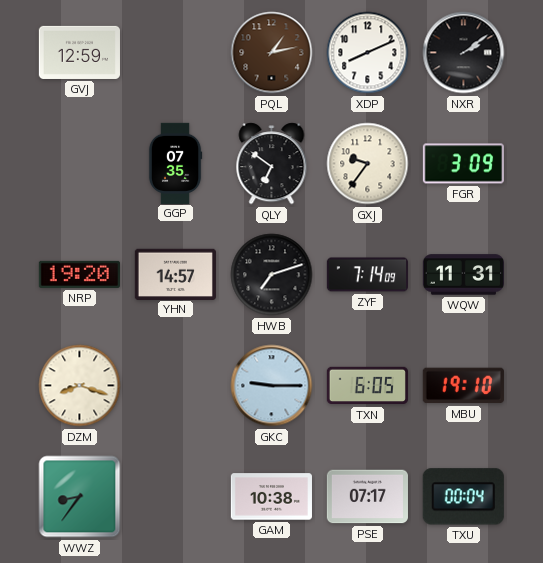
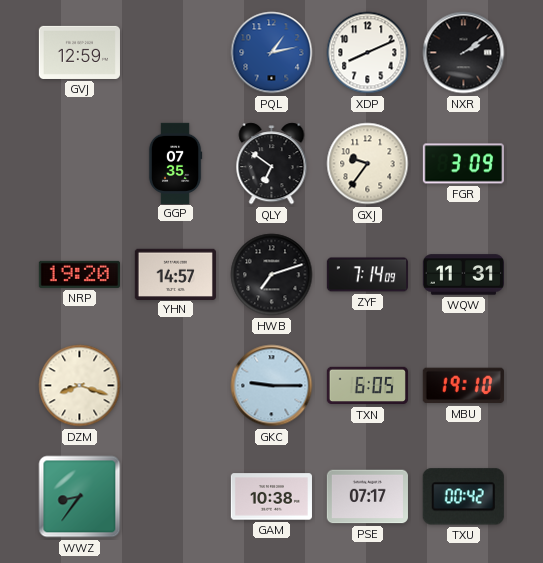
PQL dial: brown -> blue (272, 53)
TXU: 00:04 -> 00:42 (463, 497)
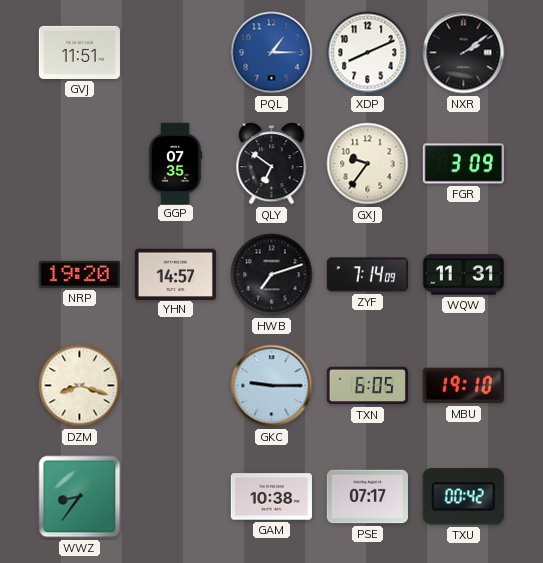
GVJ: 12:59 -> 11:51 (79, 52)
PQL: 1:13 -> 1:15 (272, 53)
